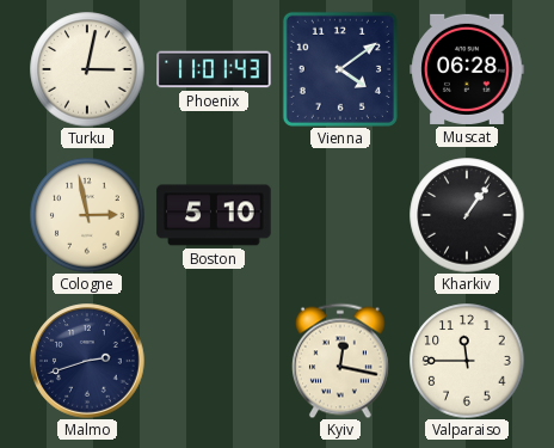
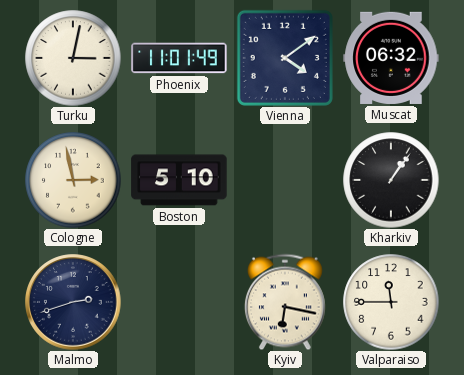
Phoenix: 11:01:43 -> 11:01:49 (179, 58)
Muscat: 06:28 -> 06:32 (391, 58)
Kyiv: 12:17 -> 6:17 (285, 302)
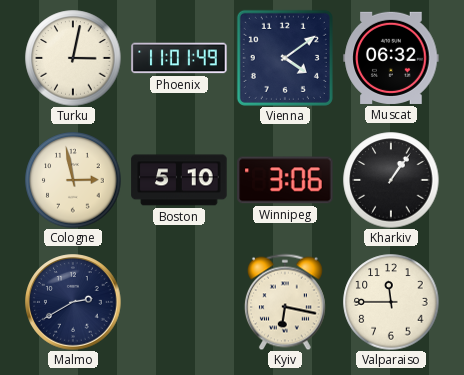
Winnipeg: none -> 3:06 (285, 180)
Malmo: 2:42 -> 2:40 (73, 302)
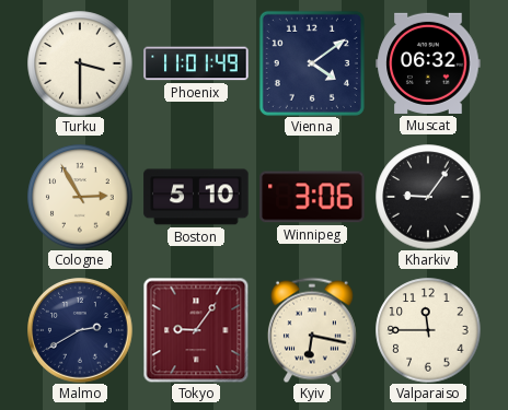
Turku: 3:02 -> 3:30 (80, 63)
Cologne: 2:58 -> 2:55 (80, 197)
Kharkiv: 1:06 -> 9:06 (428, 197)
Tokyo: none -> 9:06 (196, 330)
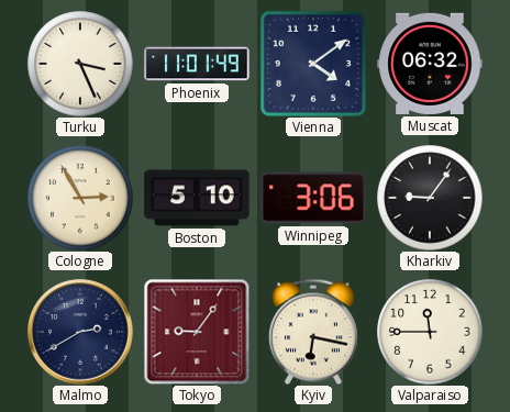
Turku: 3:30 -> 3:26 (80, 64)
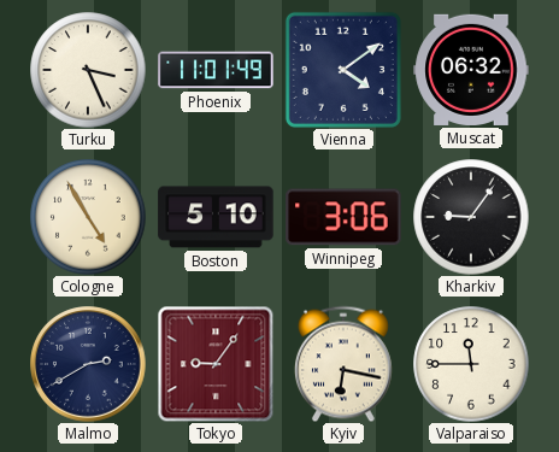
Cologne: 2:55 -> 4:55 (88, 217)
